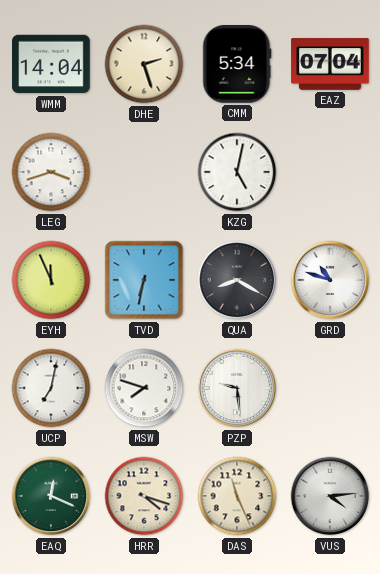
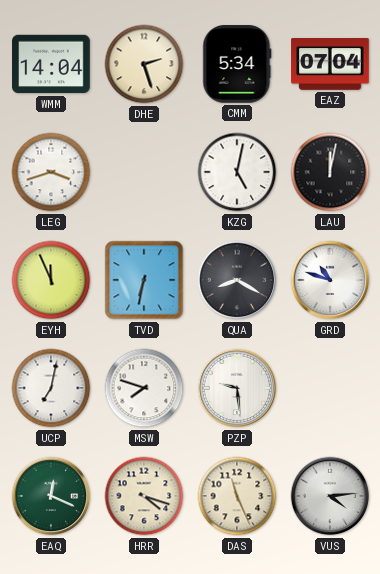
LAU: none -> 12:02 (330, 172)
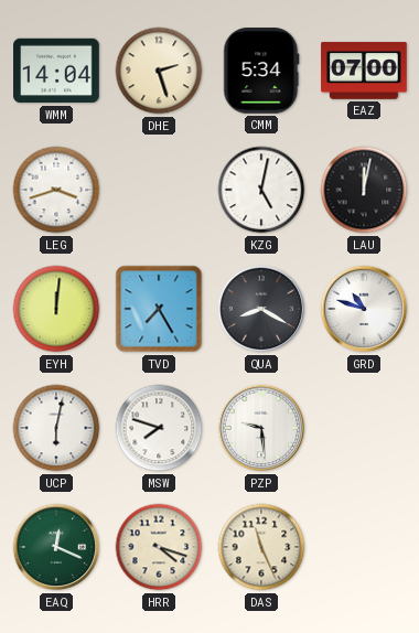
EAZ: 07:04 -> 07:00 (364, 71)
EYH: 11:56 -> 12:01 (56, 309)
TVD: 6:32 -> 7:25 (159, 309)
UCP: 7:02 -> 6:02 (56, 428)
VUS: 4:14 -> none (330, 496)
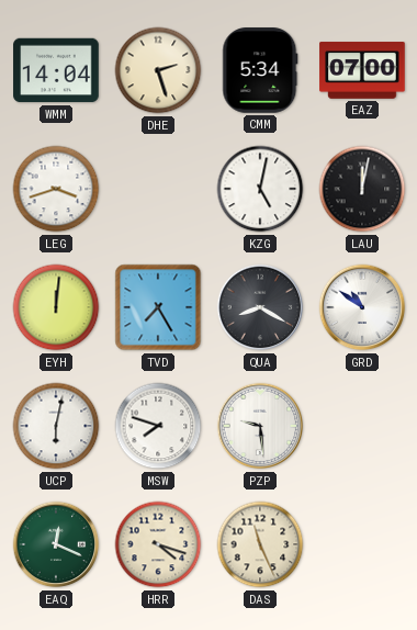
GRD: 10:48 -> 10:51 (362, 307)
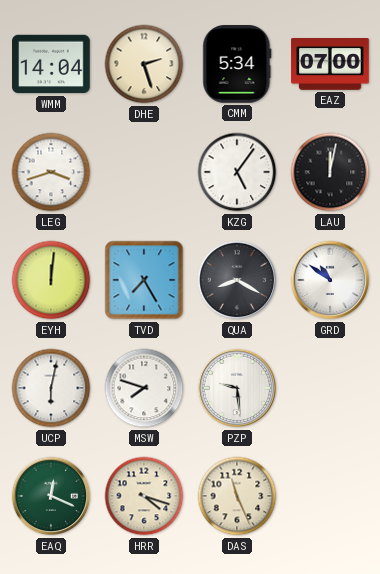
KZG: 5:02 -> 5:06 (237, 172)
